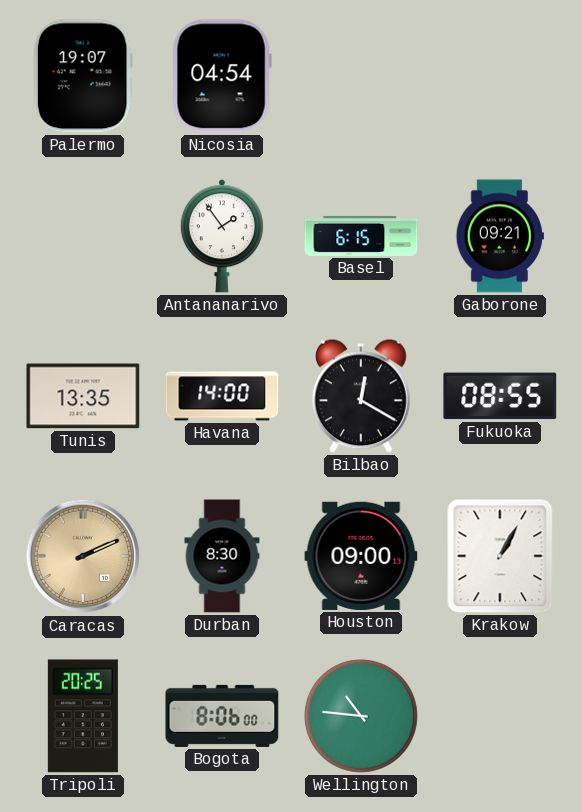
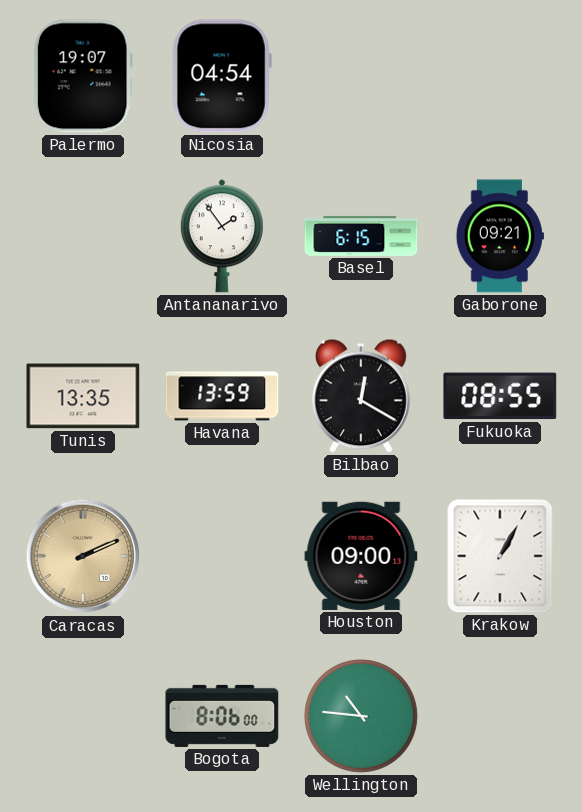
Havana: 14:00 -> 13:59 (222, 396)
Durban: 8:30 -> none (222, 556)
Tripoli: 20:25 -> none (83, 716)
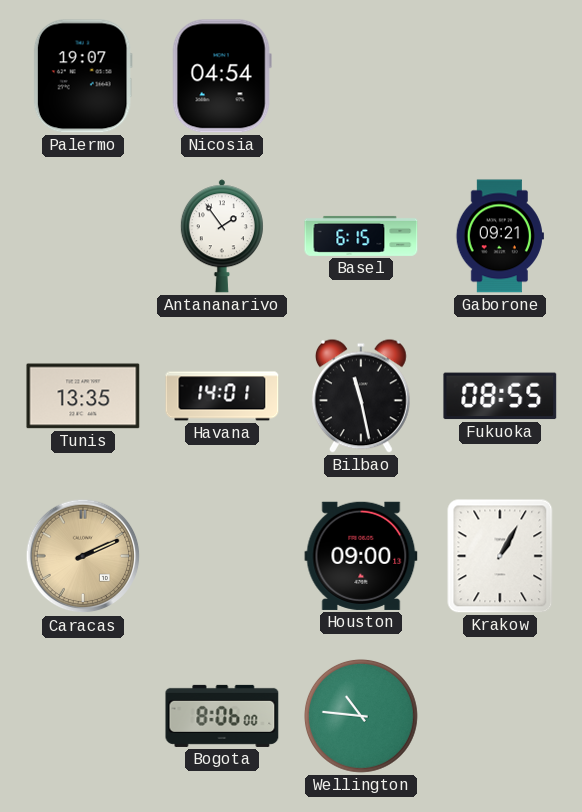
Havana: 13:59 -> 14:01 (222, 396)
Bilbao: 12:20 -> 11:28 (361, 396)
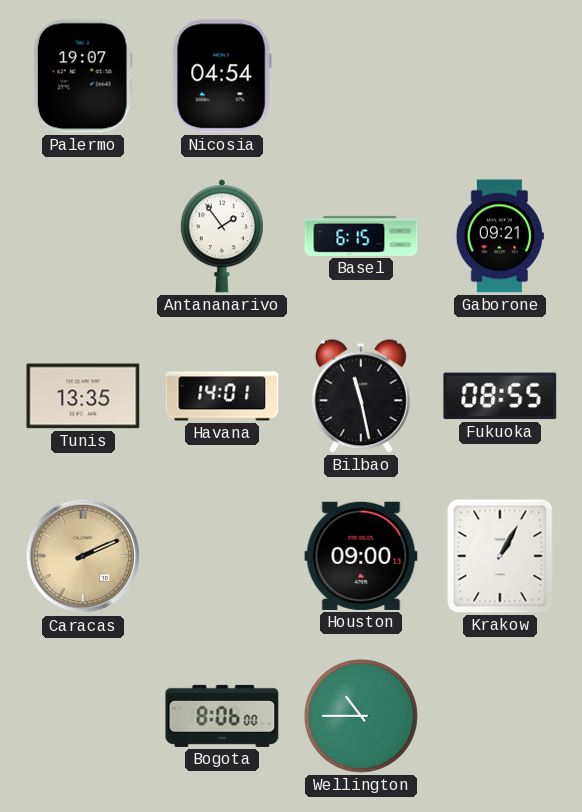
Wellington: 10:46 -> 10:45 (362, 717)
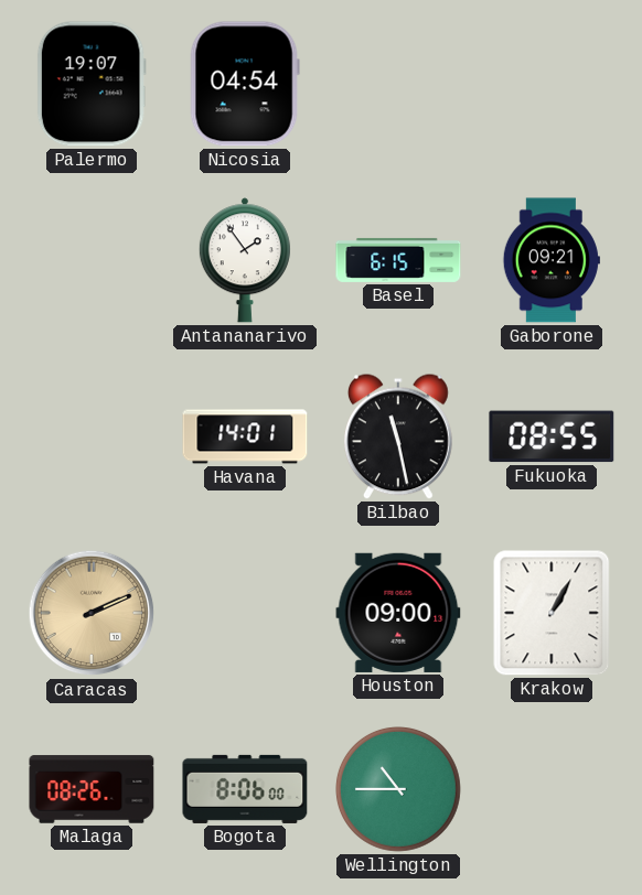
Tunis: 13:35 -> none (83, 396)
Malaga: none -> 08:26 (92, 789)
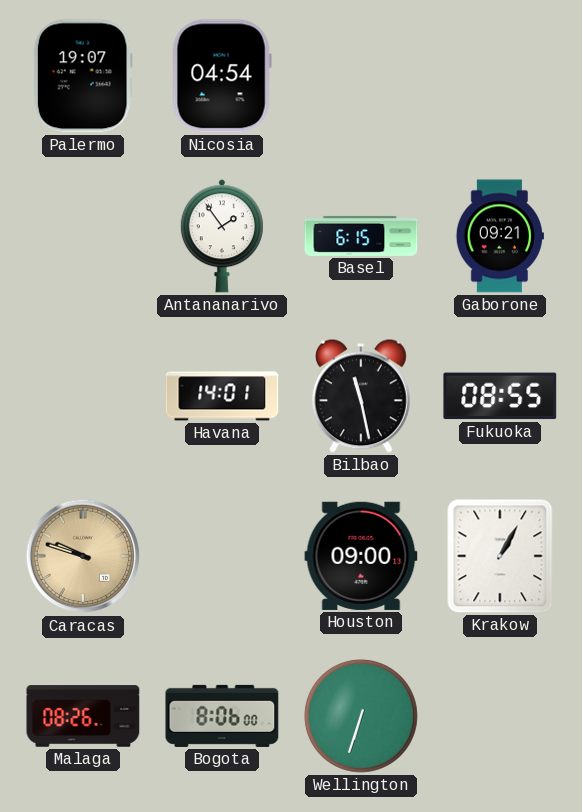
Caracas: 2:11 -> 9:48 (83, 556)
Wellington: 10:45 -> 6:33 (362, 717)
